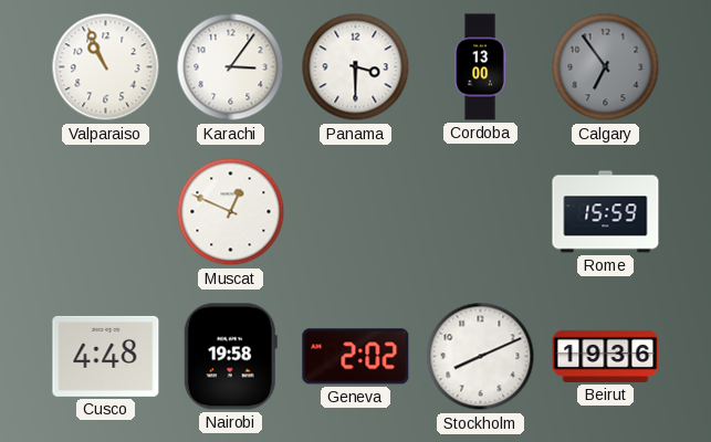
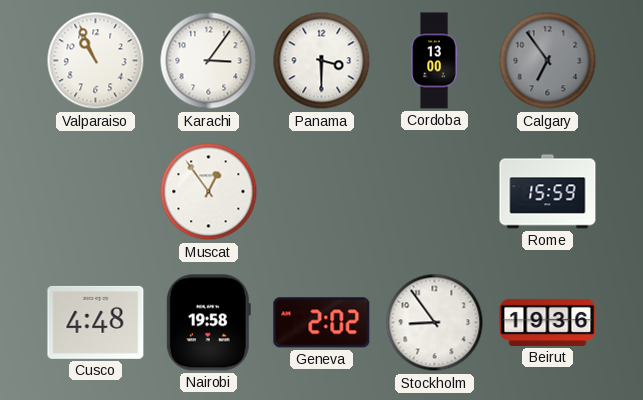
Muscat: 12:49 -> 12:54 (209, 192)
Stockholm: 8:11 -> 8:54 (435, 323)
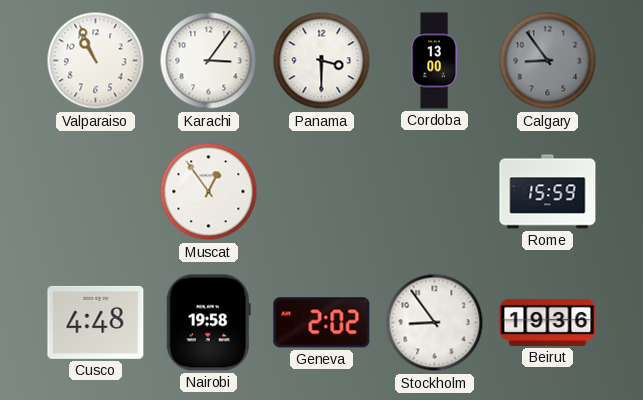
Calgary: 6:54 -> 8:54 (548, 61)
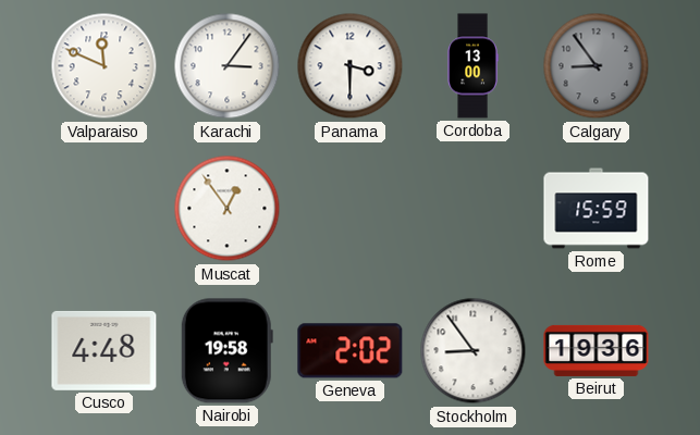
Valparaiso: 10:56 -> 11:49 (105, 66)
